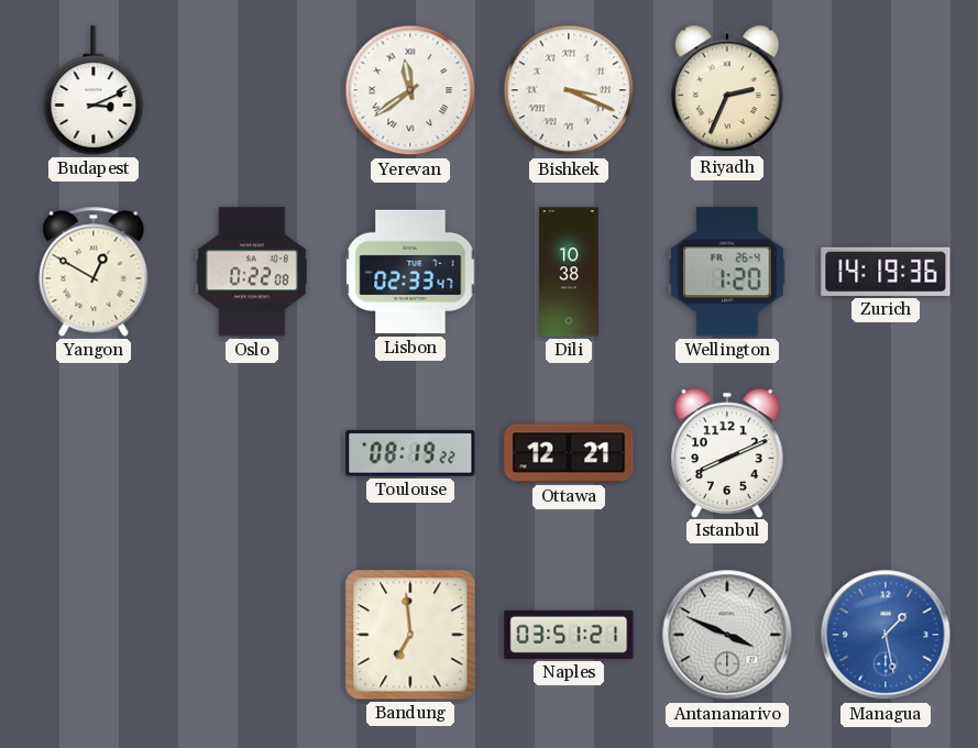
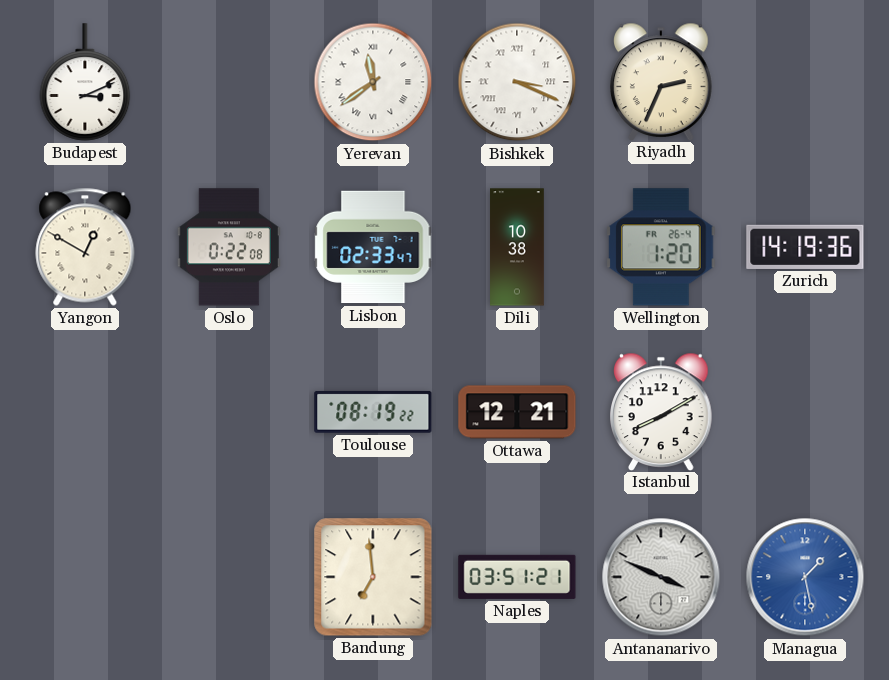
Istanbul: 8:11 -> 8:10 (662, 411)
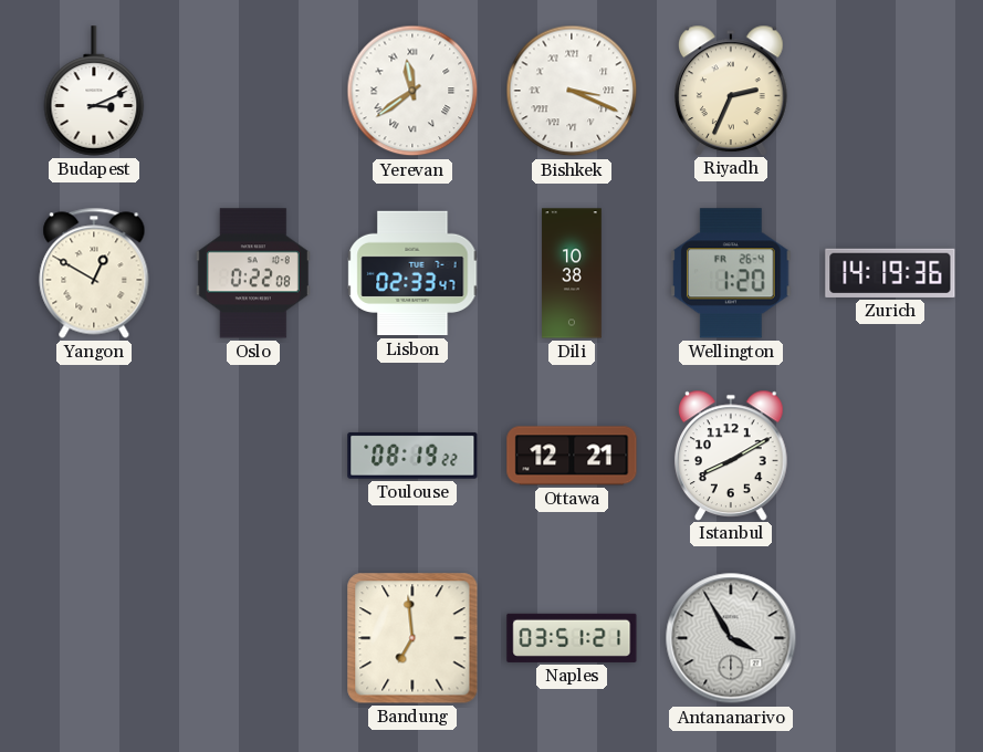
Antananarivo: 3:49 -> 3:55 (731, 638)
Managua: 1:28 -> none (805, 577)
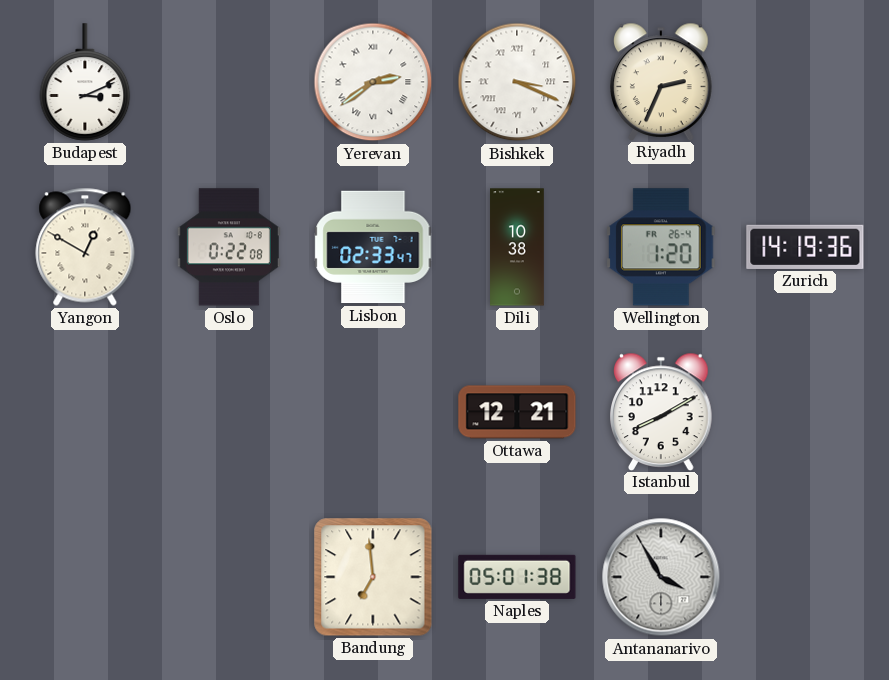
Yerevan: 11:39 -> 2:39 (373, 82)
Toulouse: 08:19 -> none (412, 456)
Naples: 03:51 -> 05:01 (517, 577)
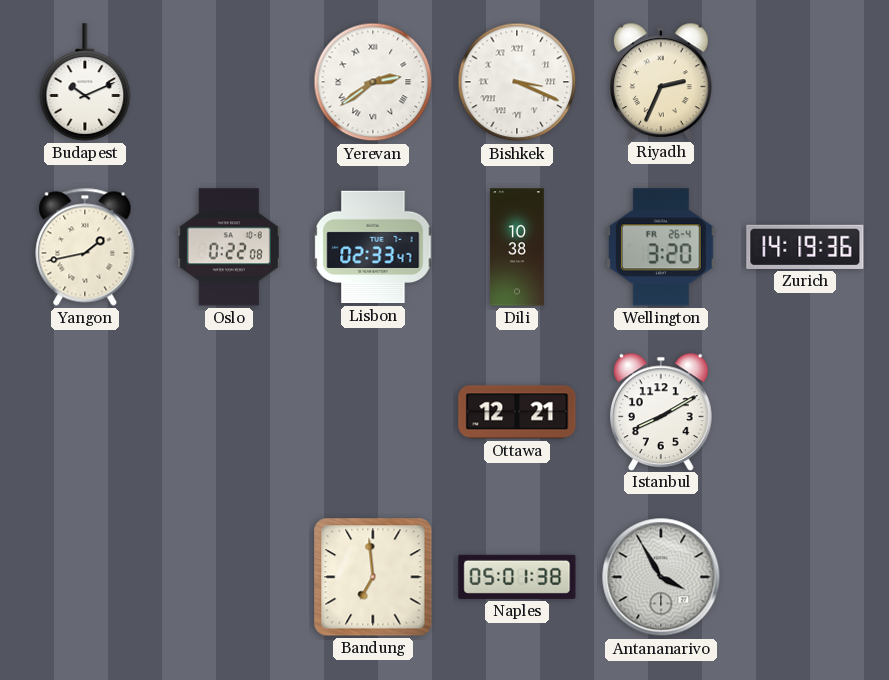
Budapest: 3:11 -> 10:11 (85, 82)
Yangon: 12:50 -> 1:43 (85, 247)
Wellington: 1:20 -> 3:20 (661, 247)
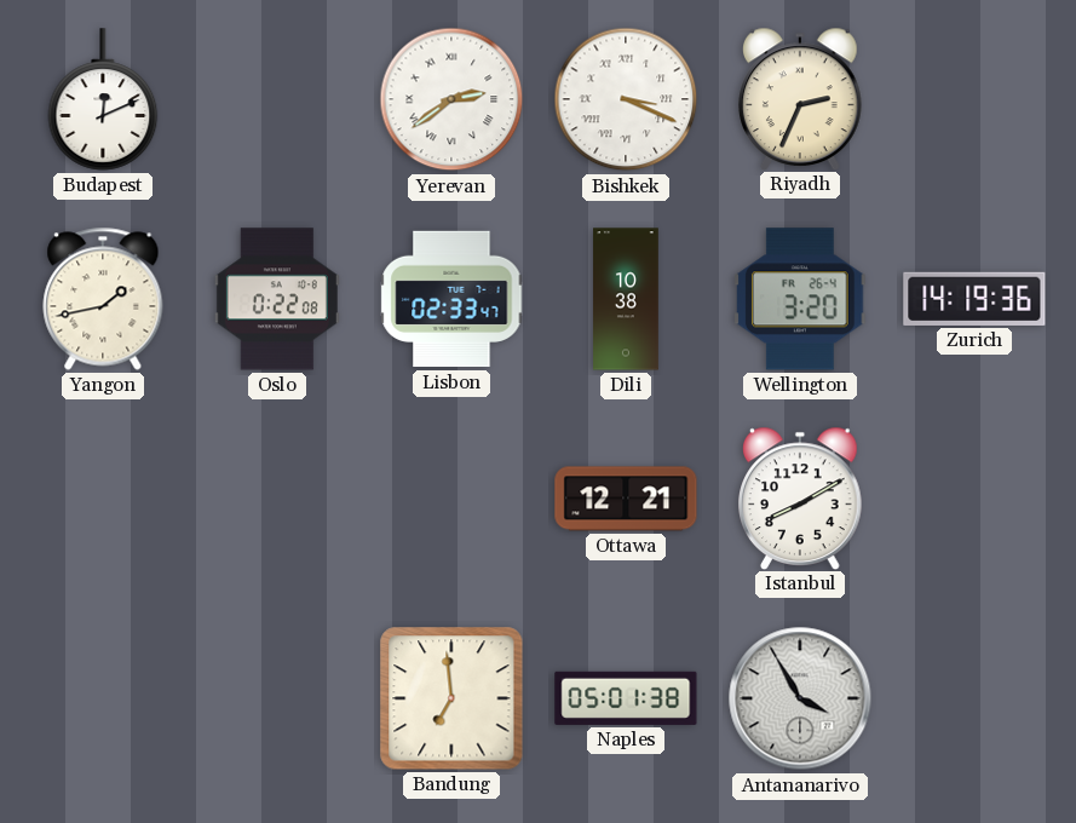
Budapest: 10:11 -> 12:11 (103, 99)
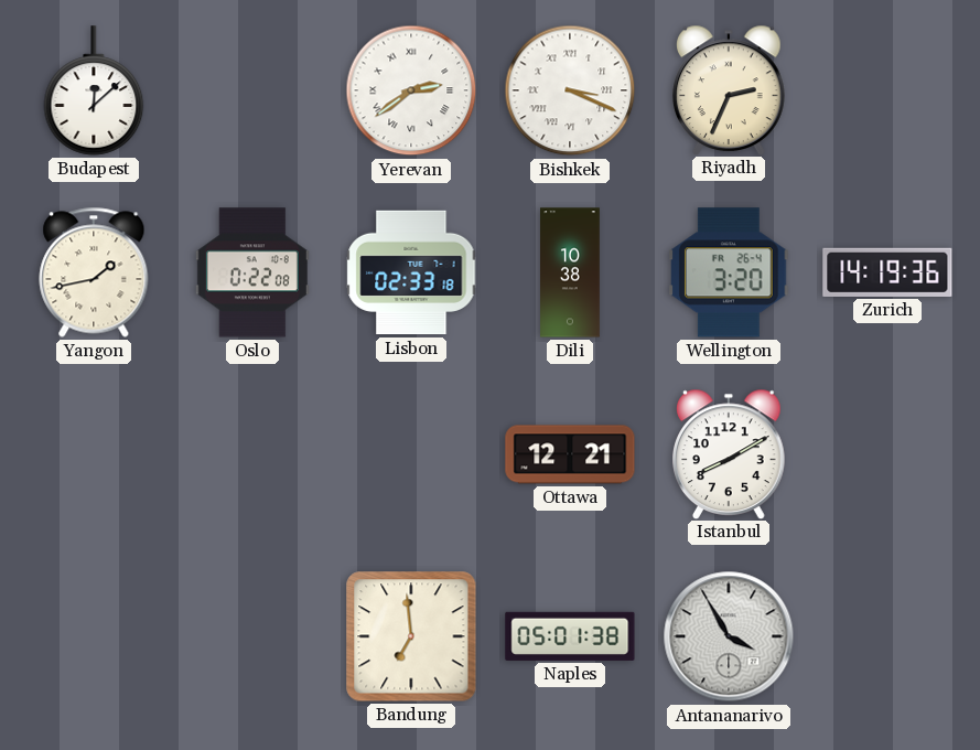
Budapest: 12:11 -> 12:08 (94, 90)
Lisbon: 02:33:47 -> 02:33:18 (411, 272)
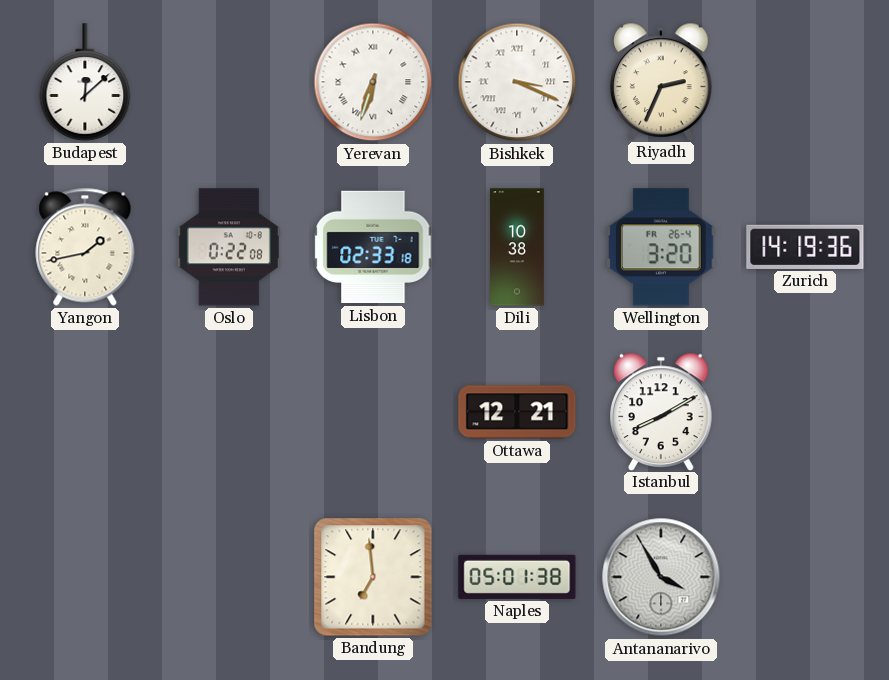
Yerevan: 2:39 -> 6:33 (373, 82)
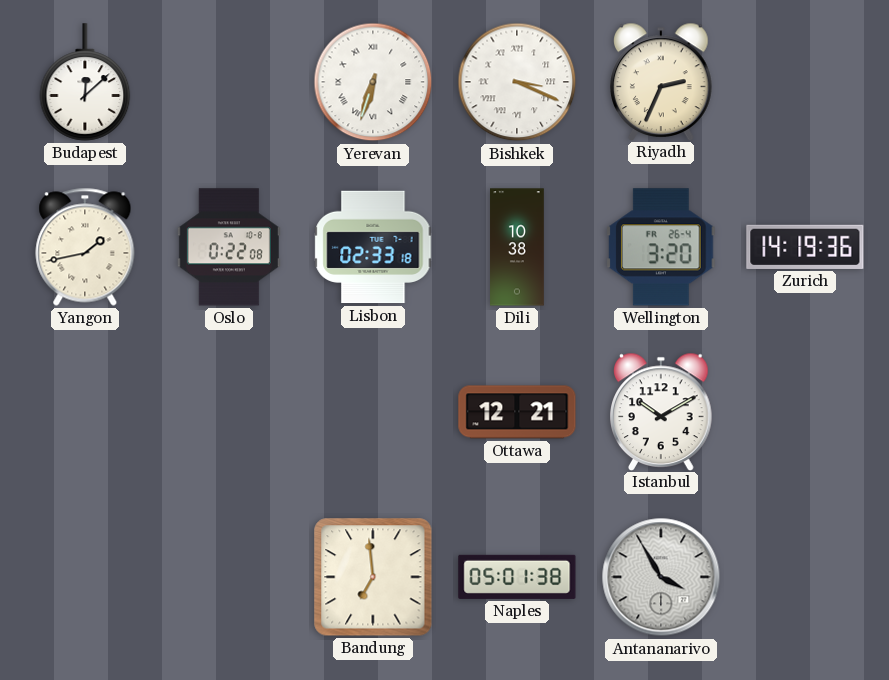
Istanbul: 8:10 -> 10:10 (662, 411)
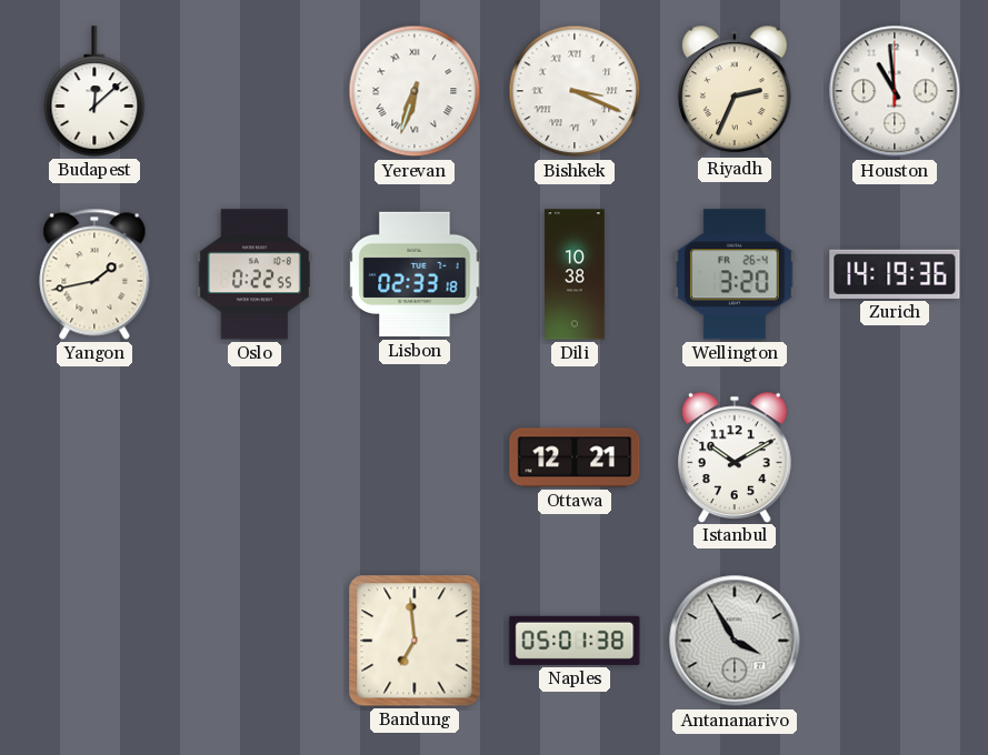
Houston: none -> 10:59 (895, 91)
Oslo: 0:22:08 -> 0:22:55 (255, 274)
